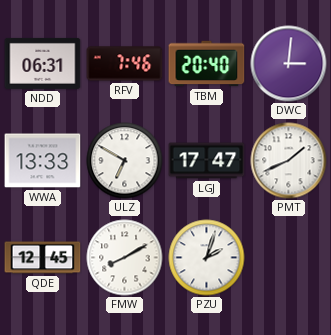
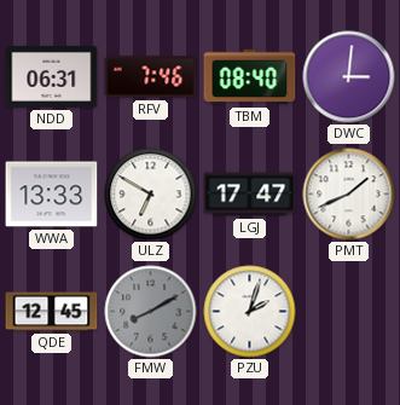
TBM: 20:40 -> 08:40 (250, 77)
FMW dial: white -> grey (151, 312)
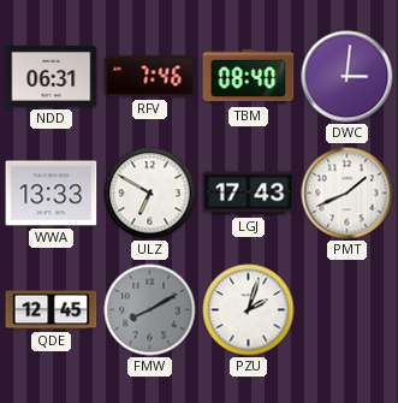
LGJ: 17:47 -> 17:43 (249, 194)
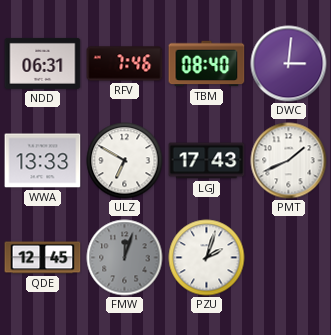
FMW: 8:10 -> 12:03 (125, 258)
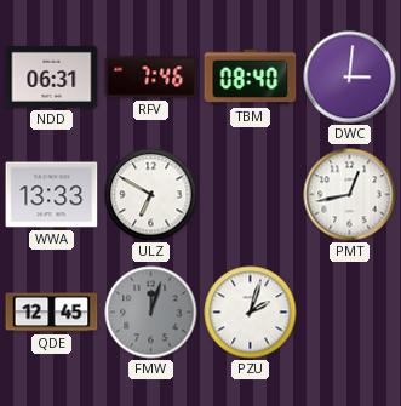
LGJ: 17:43 -> none (207, 161)
PMT: 1:41 -> 12:43 (350, 195)
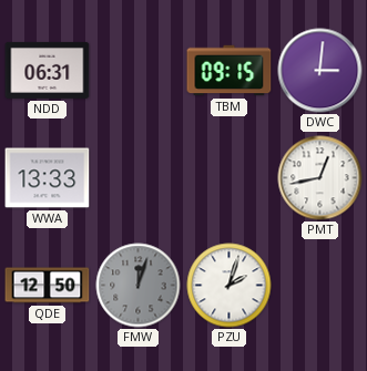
RFV: 7:46 -> none (151, 78)
TBM: 08:40 -> 09:15 (230, 71)
ULZ: 6:50 -> none (151, 195)
QDE: 12:45 -> 12:50 (48, 286)
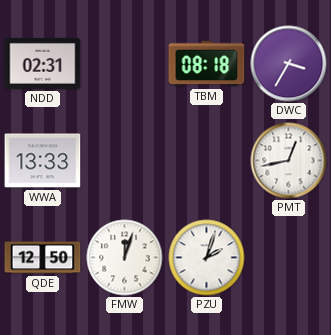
NDD: 06:31 -> 02:31 (43, 63)
TBM: 09:15 -> 08:18 (207, 64)
DWC: 3:01 -> 3:35 (289, 64)
FMW dial: grey -> white (125, 258)
